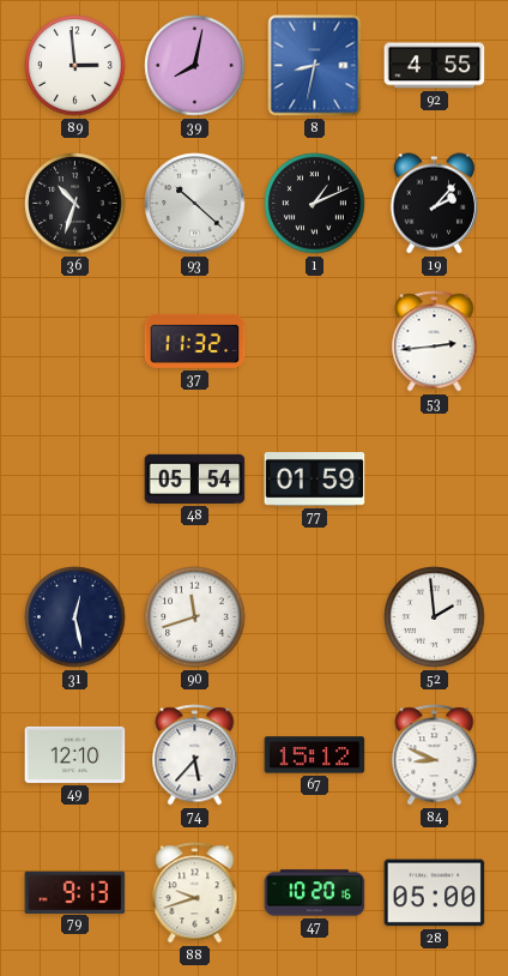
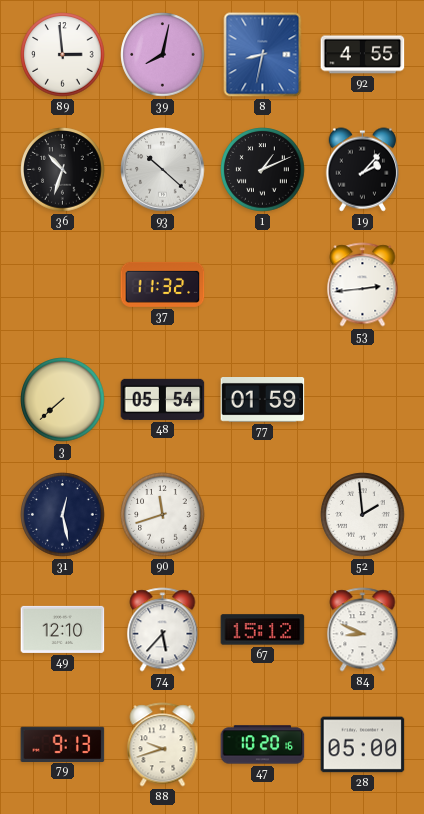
3: none -> 7:38 (63, 400)
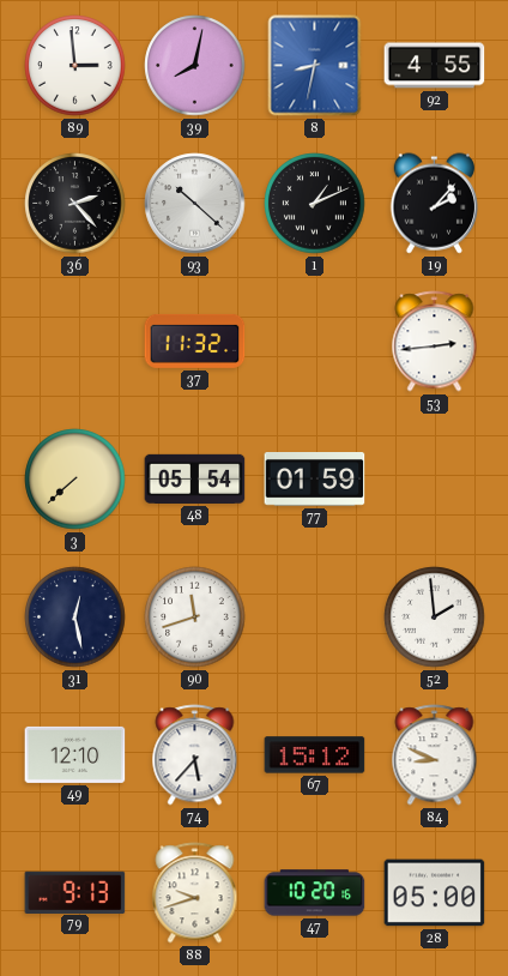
36: 10:33 -> 2:23 (75, 204)
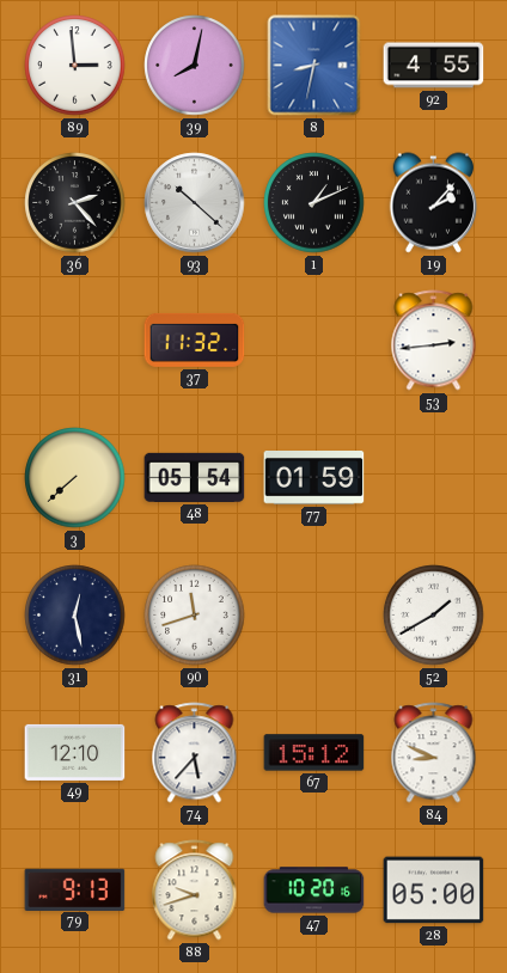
52: 1:59 -> 1:40 (434, 616)
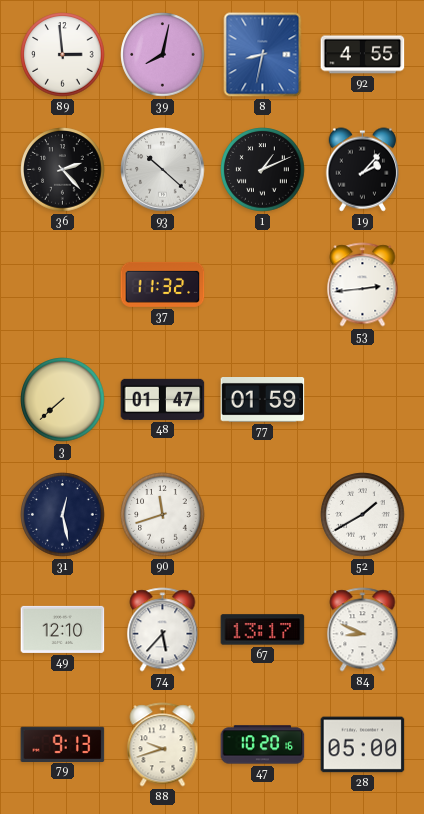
48: 05:54 -> 01:47 (163, 399)
67: 15:12 -> 13:17 (263, 630)
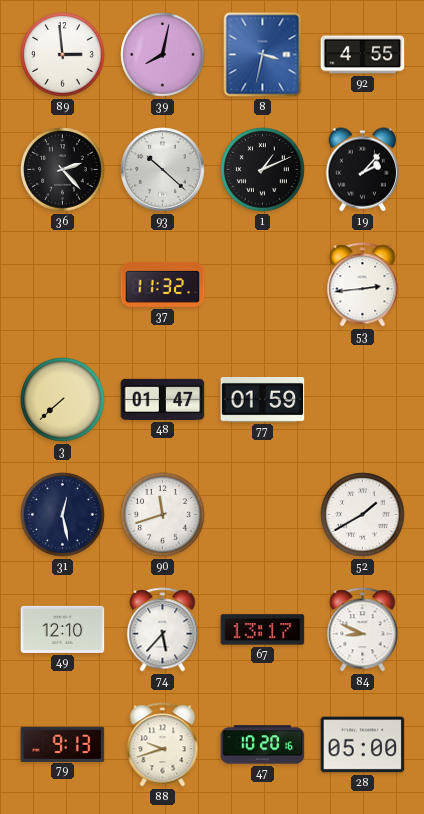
8: 8:32 -> 3:32 (263, 55)
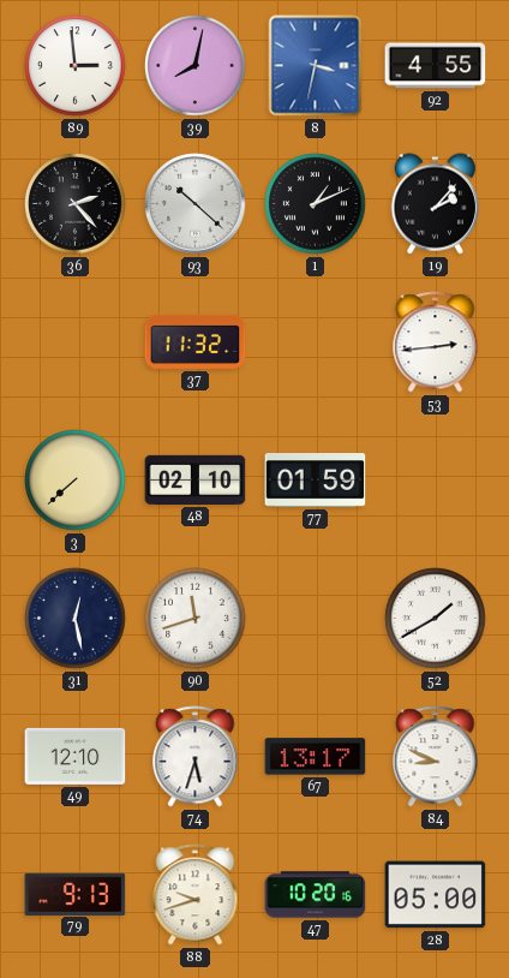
48: 01:47 -> 02:10 (196, 479)
74: 5:37 -> 5:33 (196, 757)
